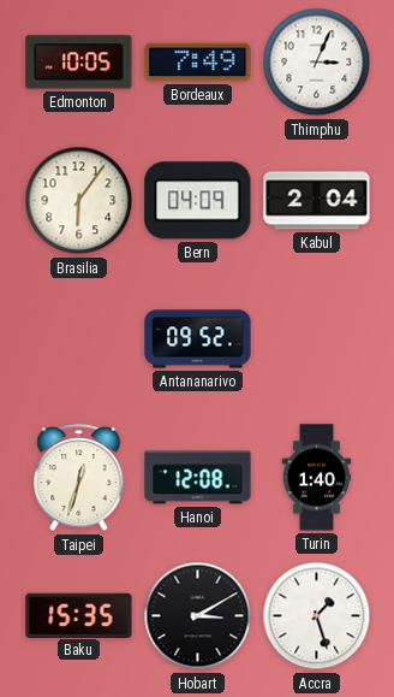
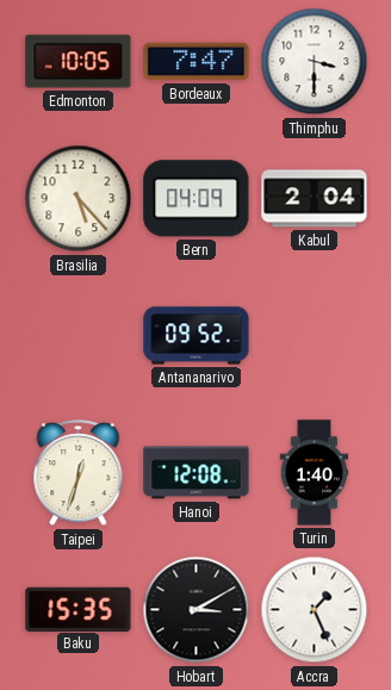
Bordeaux: 7:49 -> 7:47 (197, 62)
Thimphu: 3:04 -> 3:30 (315, 62)
Brasilia: 6:06 -> 5:23 (79, 199)
Accra: 1:27 -> 1:26 (315, 610)
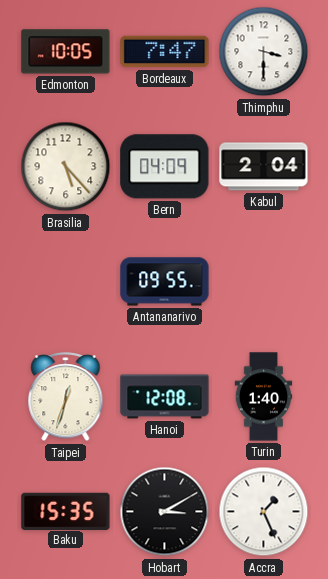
Antananarivo: 09:52 -> 09:55 (165, 282)
